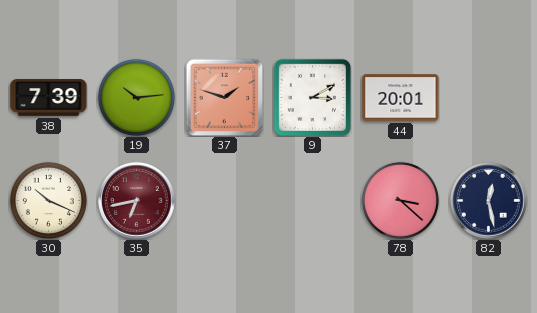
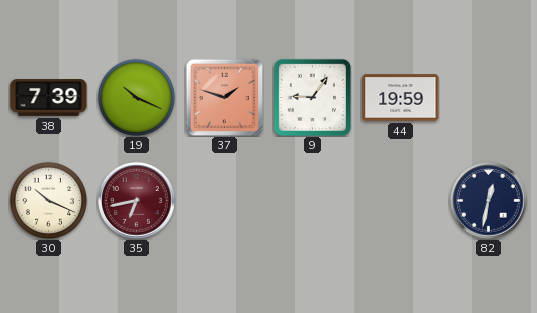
19: 10:14 -> 10:19 (136, 97)
9: 3:10 -> 9:06 (312, 97)
44: 20:01 -> 19:59 (401, 98)
78: 3:22 -> none (400, 200)
82: 12:28 -> 12:32 (489, 201)
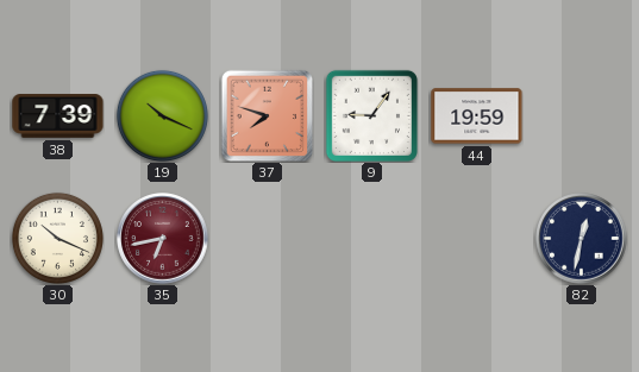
37: 1:48 -> 7:48 (267, 115)
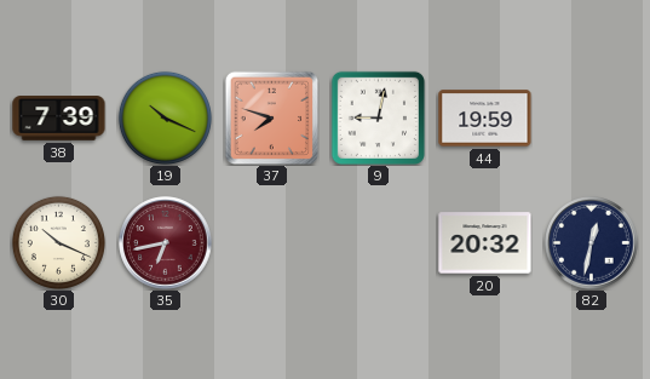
9: 9:06 -> 9:02 (378, 117)
20: none -> 20:32 (485, 243)
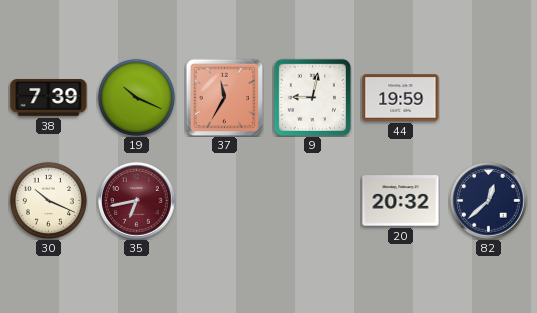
37: 7:48 -> 11:35 (224, 97)
82: 12:32 -> 12:38 (489, 201)
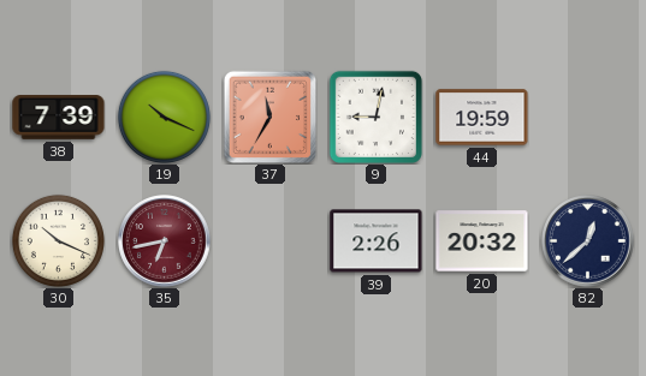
39: none -> 2:26 (377, 241)
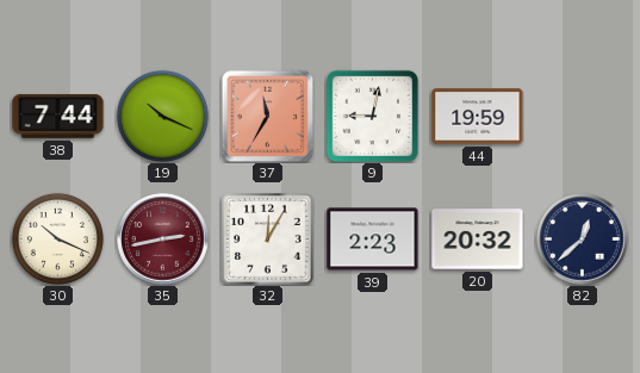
38: 7:39 -> 7:44 (58, 117)
35: 6:43 -> 2:43 (163, 240)
32: none -> 12:05 (267, 238)
39: 2:26 -> 2:23 (373, 240)
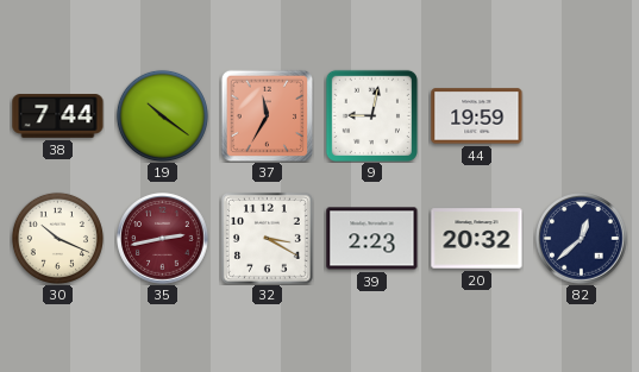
19: 10:19 -> 10:21 (162, 115)
32: 12:05 -> 3:20 (267, 238)
